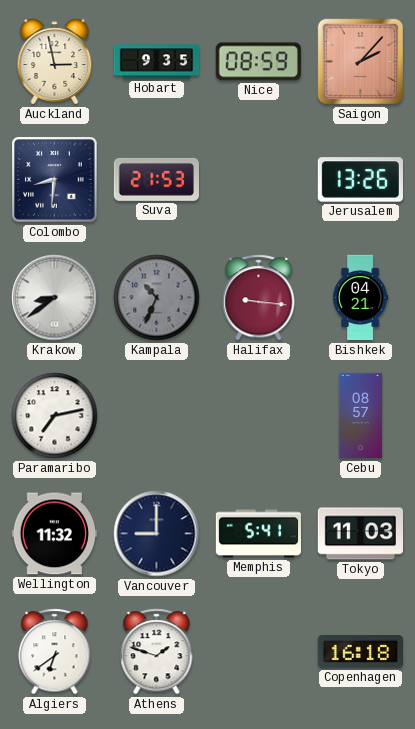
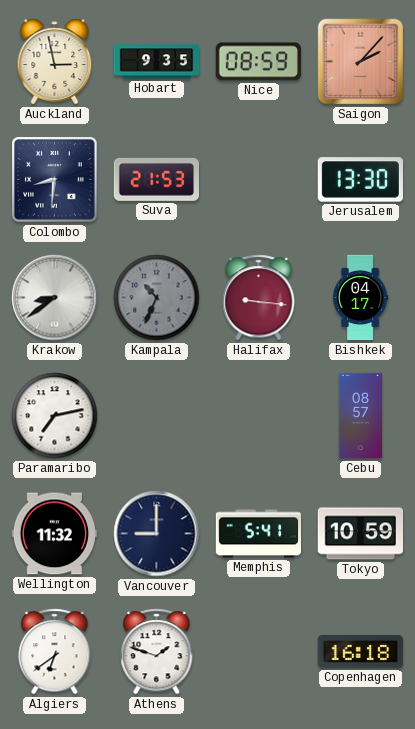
Jerusalem: 13:26 -> 13:30 (360, 180)
Bishkek: 04:21 -> 04:17 (360, 298)
Tokyo: 11:03 -> 10:59 (360, 534)
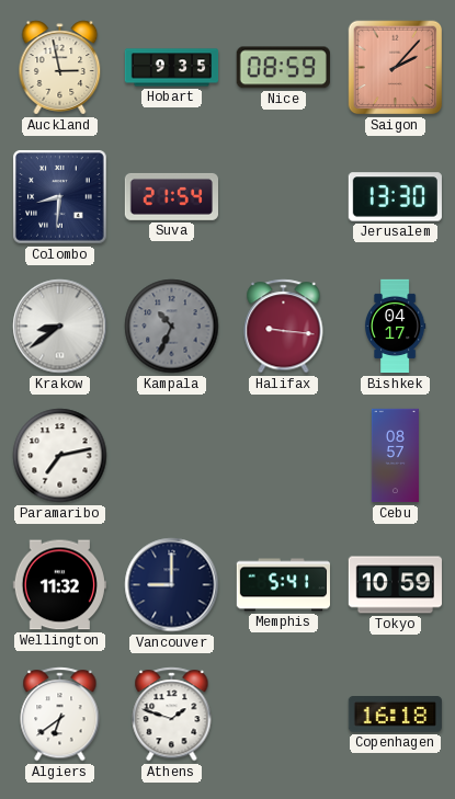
Suva: 21:53 -> 21:54 (171, 196)
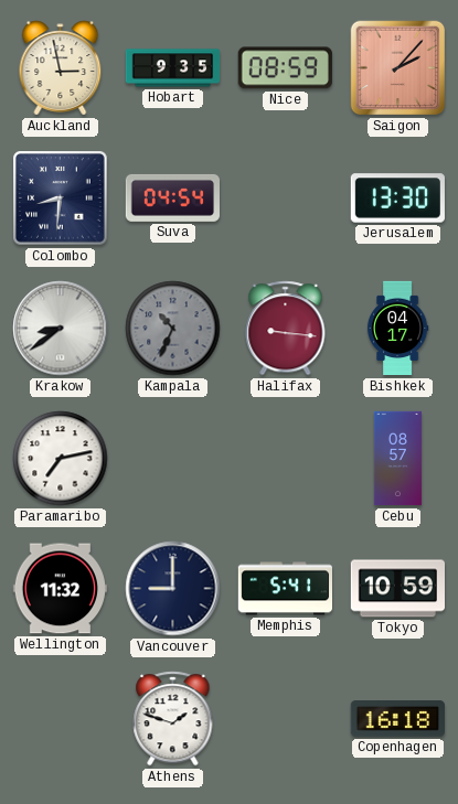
Suva: 21:54 -> 04:54 (172, 197)
Algiers: 6:39 -> none (60, 715)
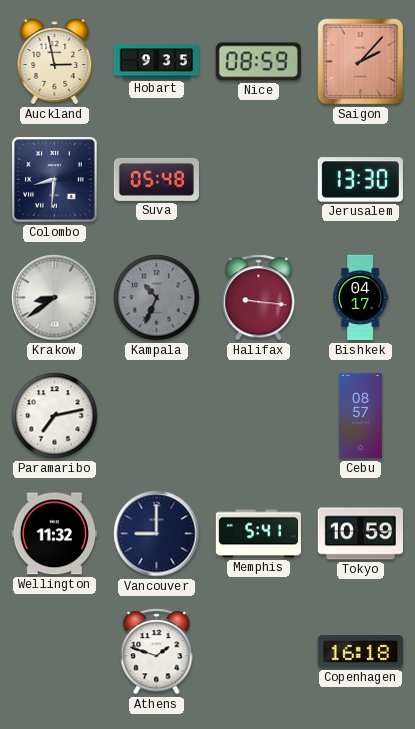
Suva: 04:54 -> 05:48 (156, 179)
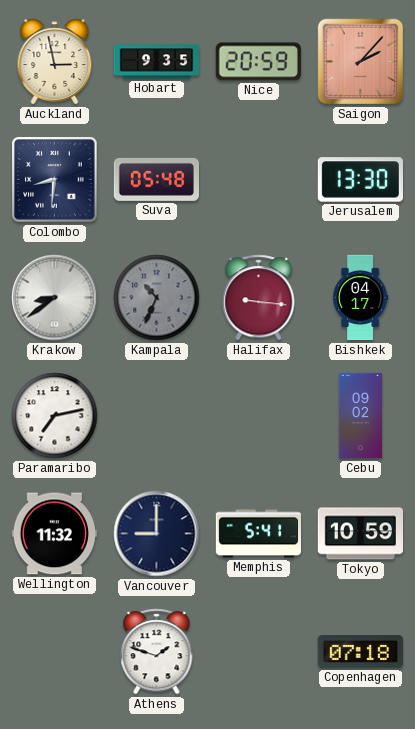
Nice: 08:59 -> 20:59 (258, 62)
Cebu: 08:57 -> 09:02 (360, 416)
Copenhagen: 16:18 -> 07:18 (360, 652)
